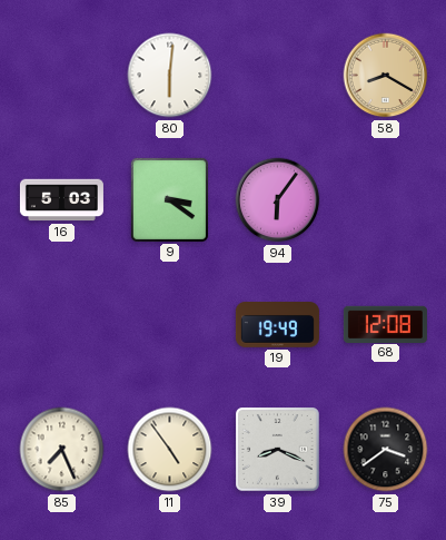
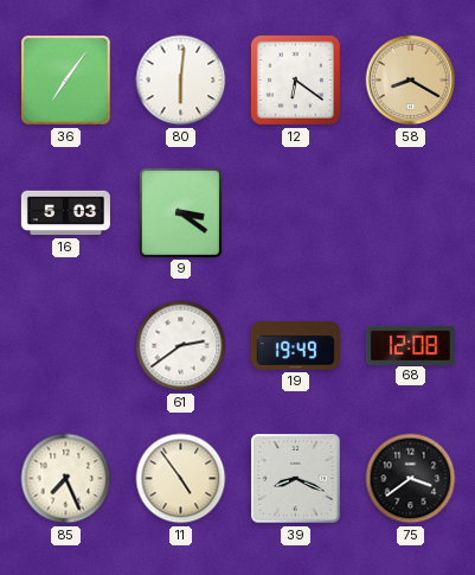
36: none -> 7:06 (66, 81)
12: none -> 6:21 (295, 79)
94: 6:06 -> none (278, 200)
61: none -> 2:39 (181, 346)
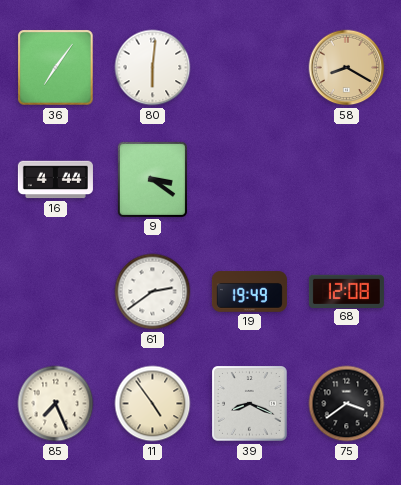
12: 6:21 -> none (295, 79)
16: 5:03 -> 4:44 (55, 180)
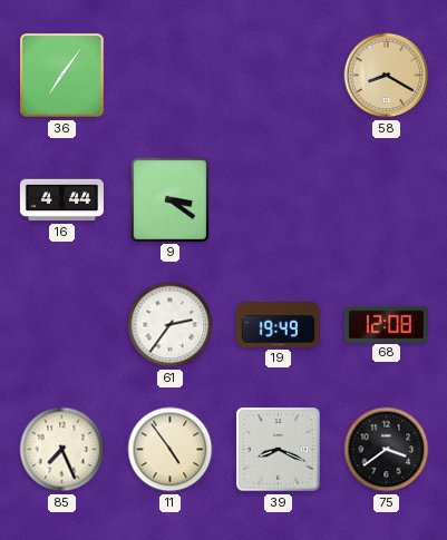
80: 6:01 -> none (153, 68)
61: 2:39 -> 2:36 (171, 325)
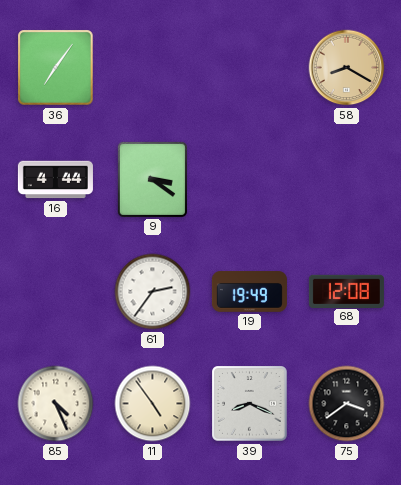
85: 7:26 -> 4:26 (56, 404)
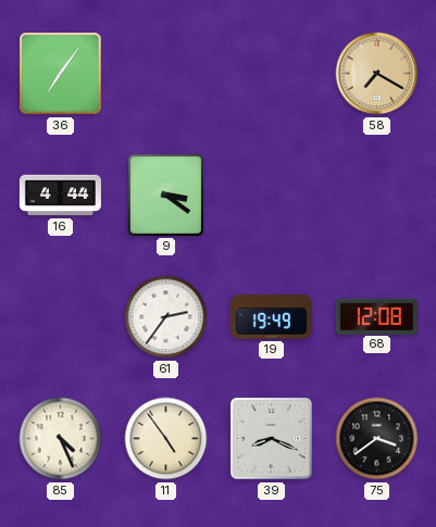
58: 8:20 -> 7:20 (377, 74)
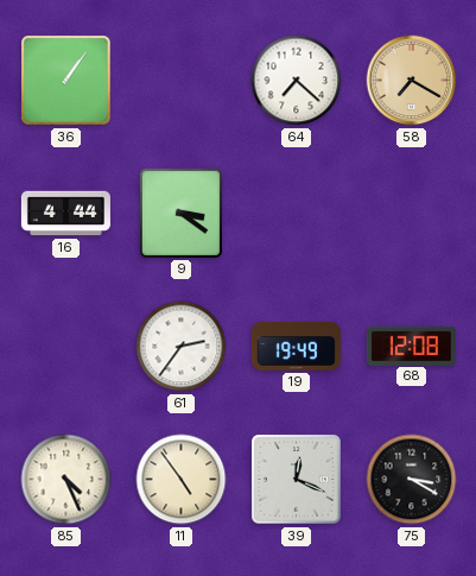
36: 7:06 -> 1:06 (66, 81)
64: none -> 7:22 (297, 81)
39: 8:19 -> 12:19 (297, 480)
75: 3:39 -> 3:20 (412, 480)
